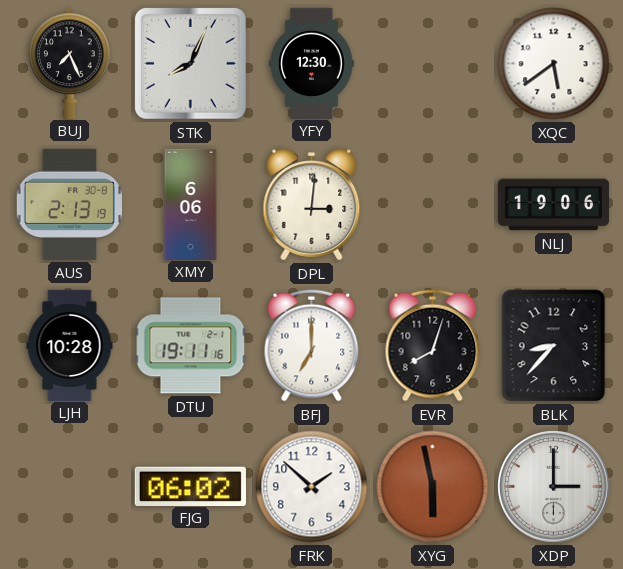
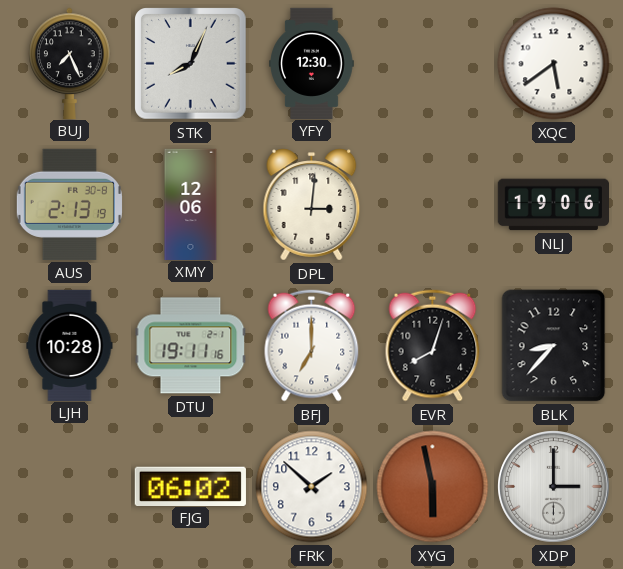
XMY: 6:06 -> 12:06 (191, 204)
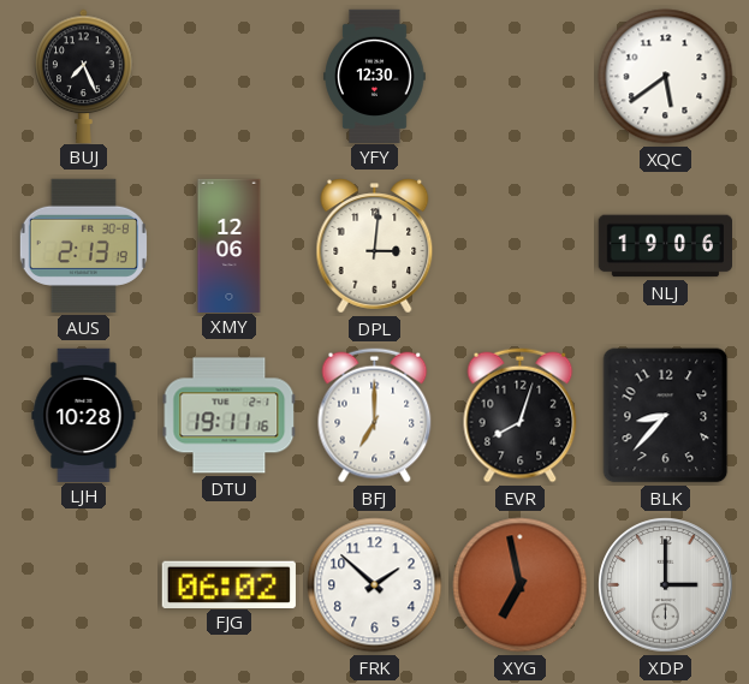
STK: 8:04 -> none (191, 64)
XYG: 5:58 -> 6:58 (521, 585)
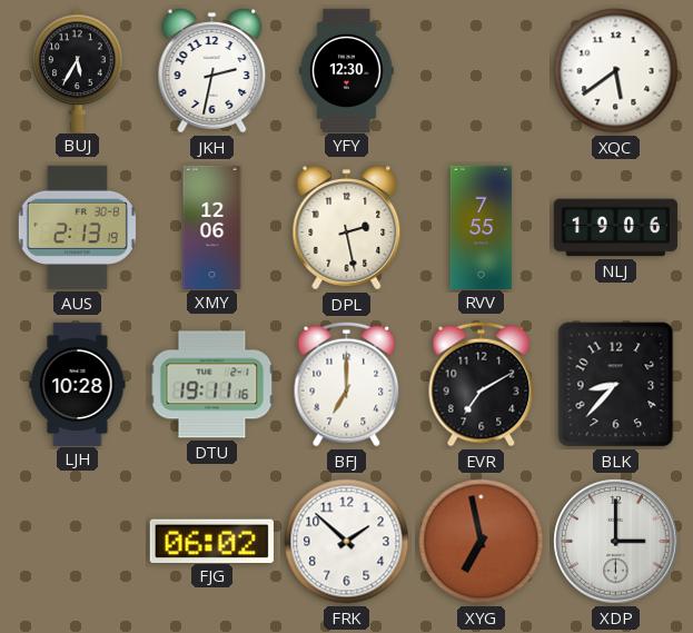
BUJ: 7:26 -> 5:35 (78, 70)
JKH: none -> 2:32 (212, 71)
DPL: 3:01 -> 2:28 (347, 228)
RVV: none -> 7:55 (481, 227)
EVR: 8:03 -> 7:10 (482, 385)
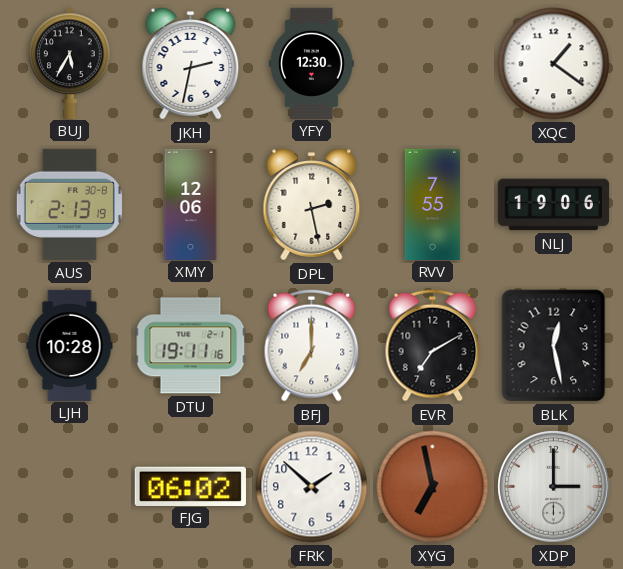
XQC: 5:39 -> 1:21 (554, 64)
BLK: 8:37 -> 12:28 (554, 346)
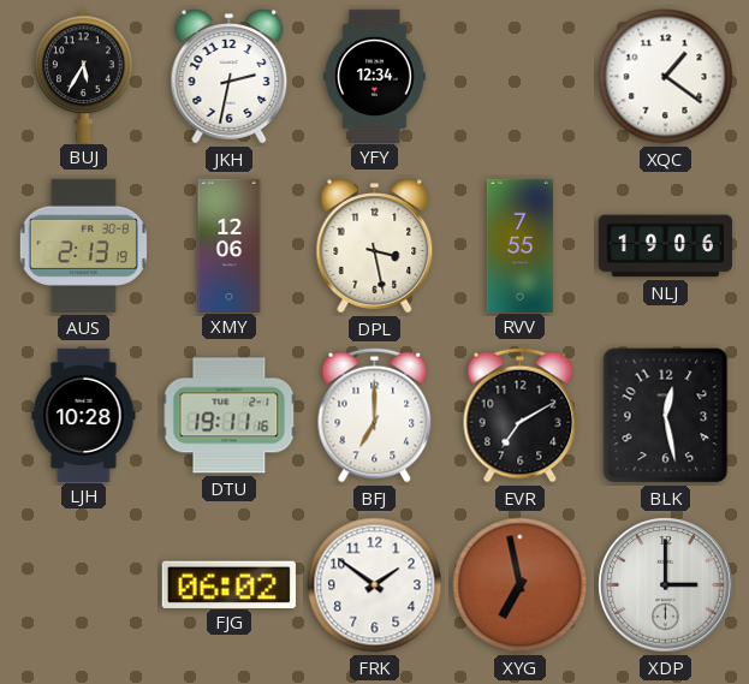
YFY: 12:30 -> 12:34 (375, 76)
DPL: 2:28 -> 3:28 (375, 246)
FRK: 1:52 -> 1:51 (375, 585)
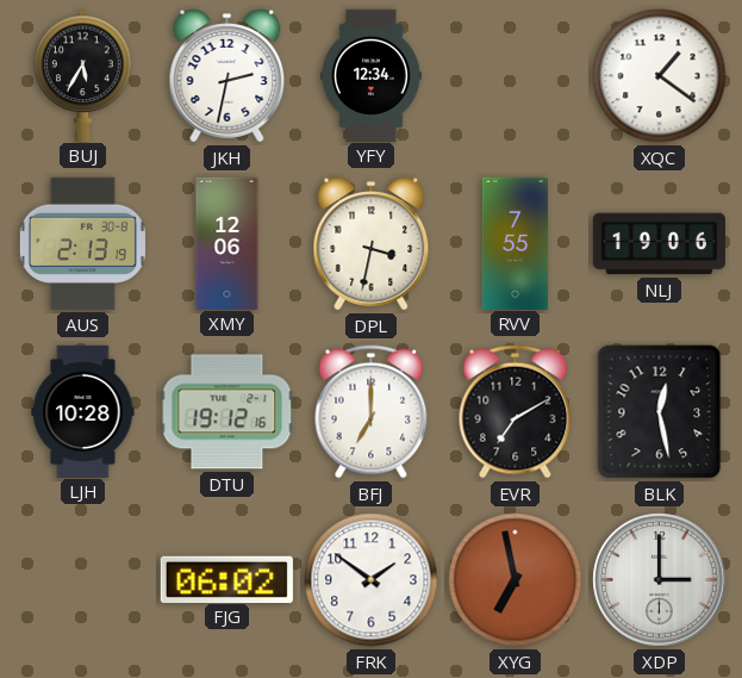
DPL: 3:28 -> 3:32 (372, 244)
DTU: 19:11 -> 19:12 (227, 412)
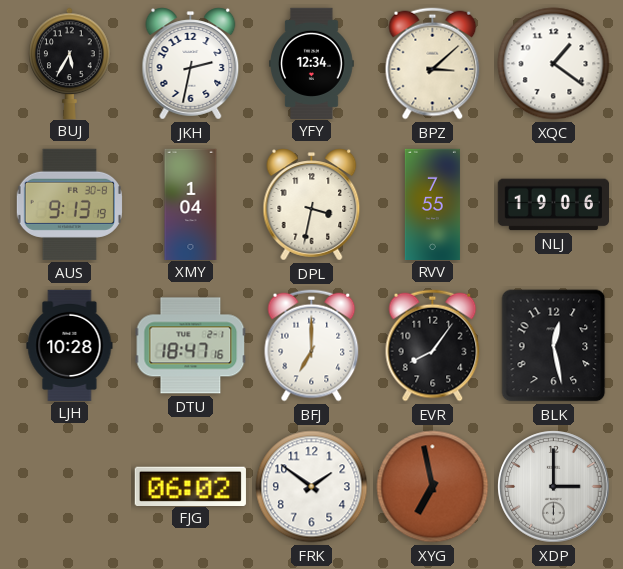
BPZ: none -> 3:08 (433, 64)
AUS: 2:13 -> 9:13 (69, 204)
XMY: 12:06 -> 1:04 (191, 204)
DTU: 19:12 -> 18:47 (191, 346)
EVR: 7:10 -> 8:06 (433, 346)
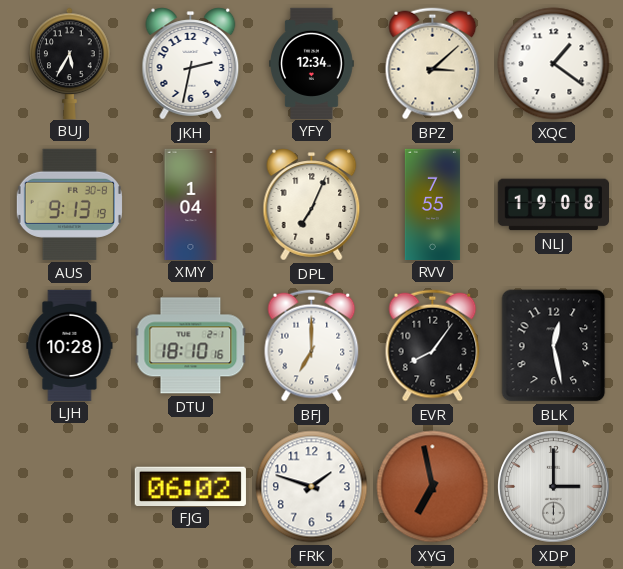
DPL: 3:32 -> 7:04 (312, 205)
NLJ: 19:06 -> 19:08 (553, 205)
DTU: 18:47 -> 18:10 (191, 346)
FRK: 1:51 -> 1:48 (312, 487)
